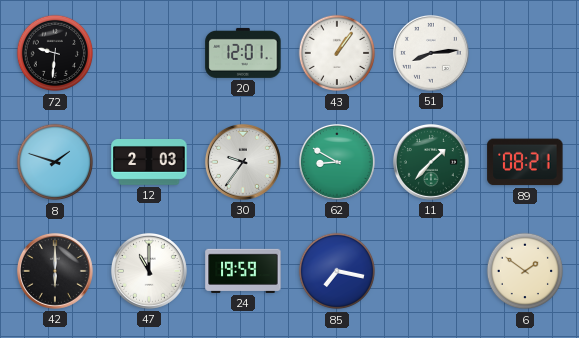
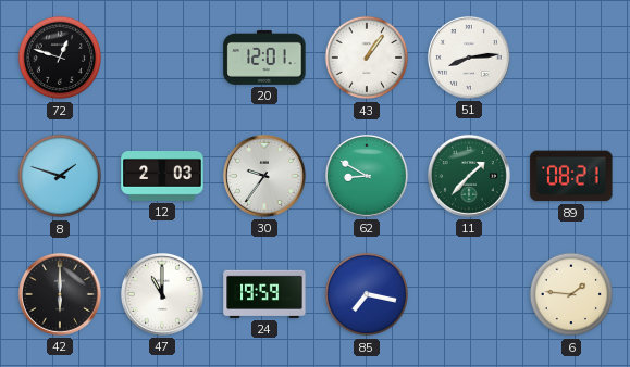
72: 9:31 -> 12:48 (60, 58)
6: 1:51 -> 1:46 (571, 294)
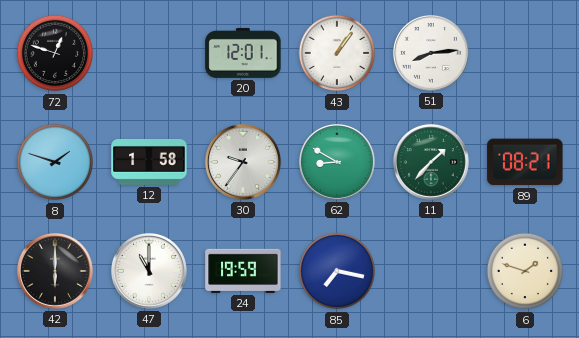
12: 2:03 -> 1:58 (149, 163)
6: 1:46 -> 1:48 (525, 271)
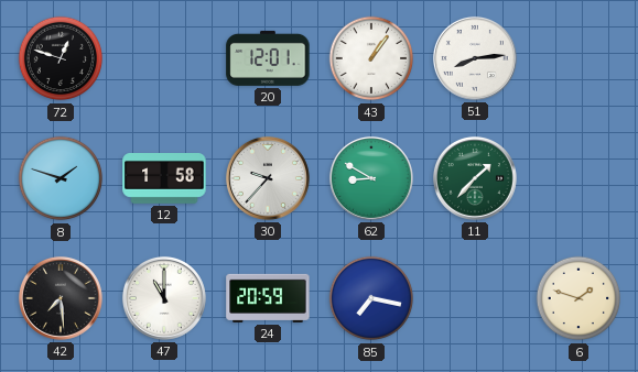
30: 9:36 -> 9:37 (268, 178)
89: 08:21 -> none (525, 162)
42: 6:00 -> 7:29 (61, 298)
24: 19:59 -> 20:59 (268, 298)
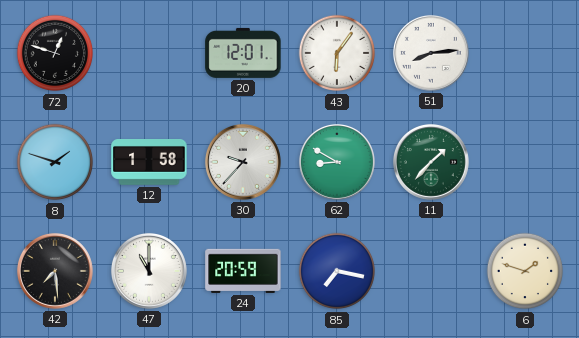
43: 1:06 -> 6:06 (337, 53)
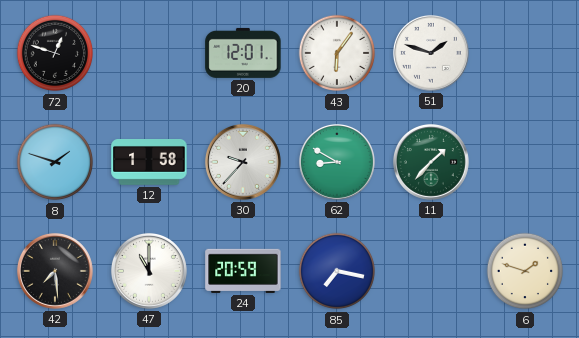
51: 8:14 -> 1:48 (431, 53)
